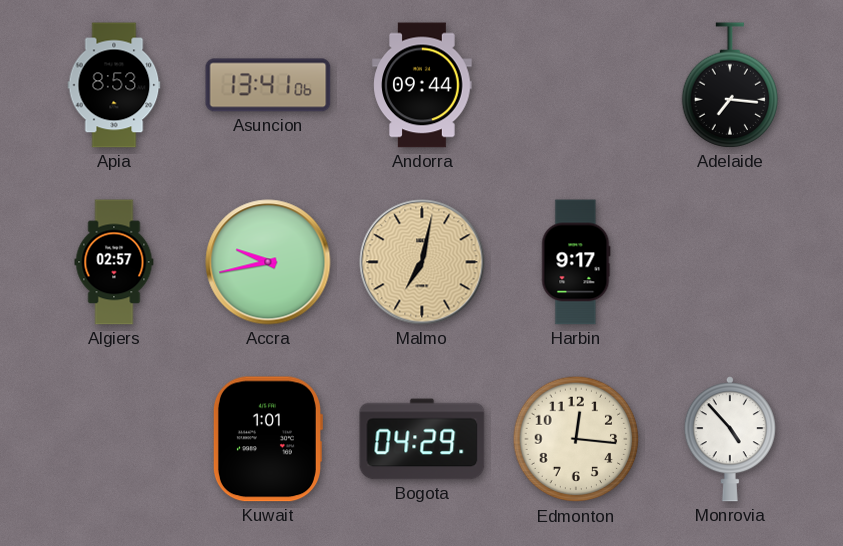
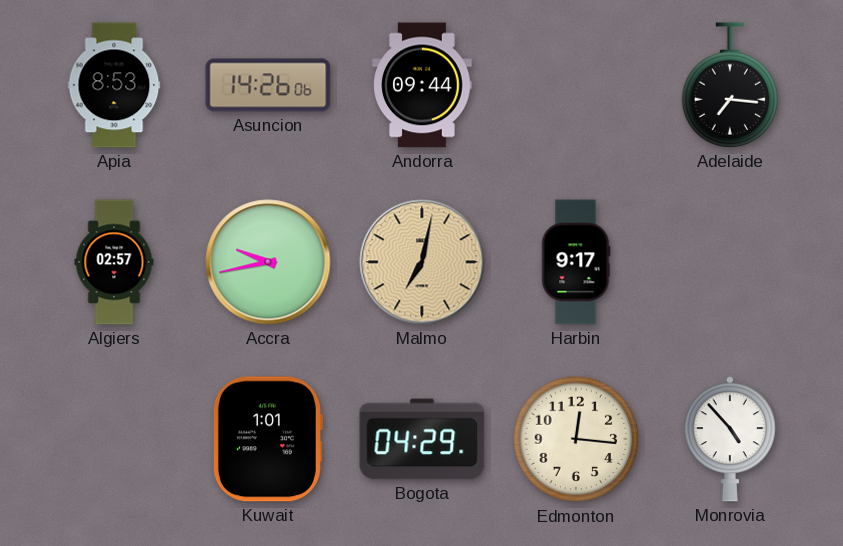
Asuncion: 13:41 -> 14:26 (268, 85)
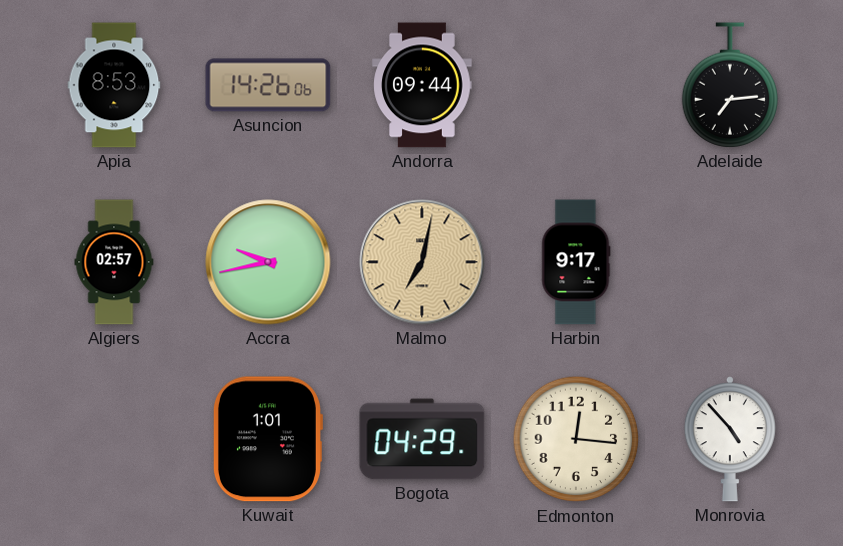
Adelaide: 7:16 -> 7:14 (730, 85)
